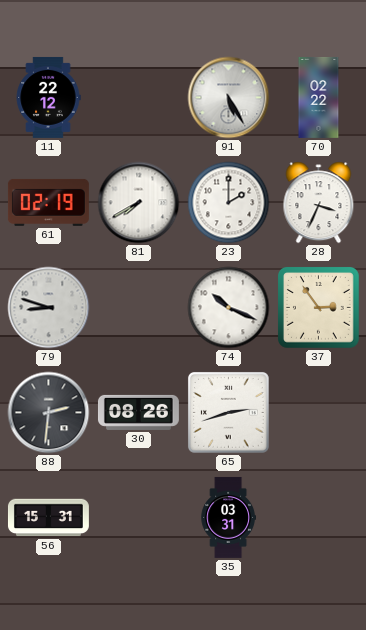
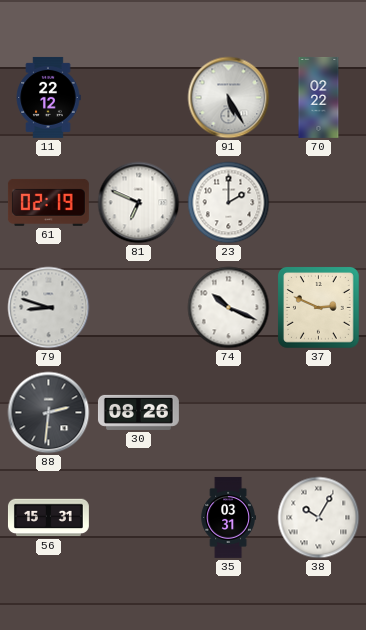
81: 7:40 -> 6:49 (139, 203)
28: 3:34 -> none (319, 203)
37: 2:54 -> 2:49 (319, 308)
65: 2:42 -> none (229, 413)
38: none -> 10:05 (319, 518)
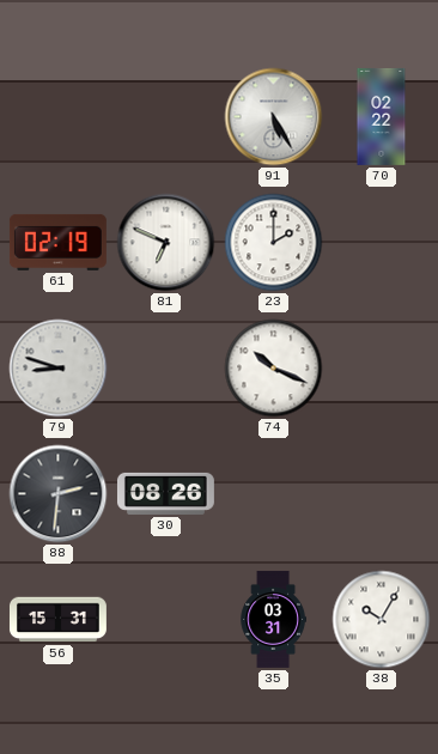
11: 22:12 -> none (48, 97)
37: 2:49 -> none (319, 308)
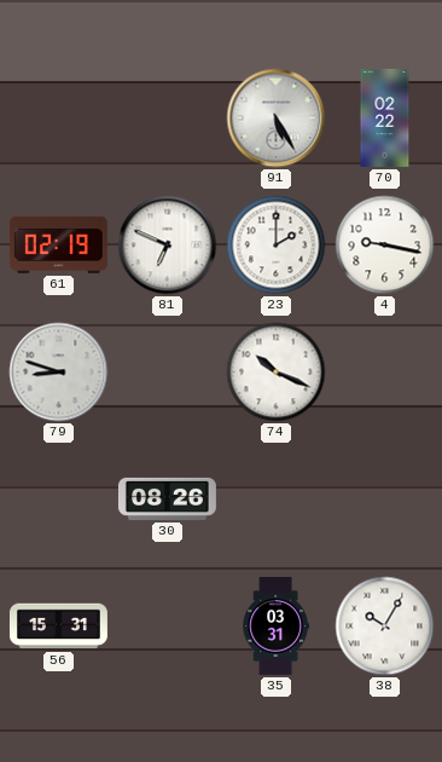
4: none -> 9:17 (385, 246)
88: 2:31 -> none (59, 494)
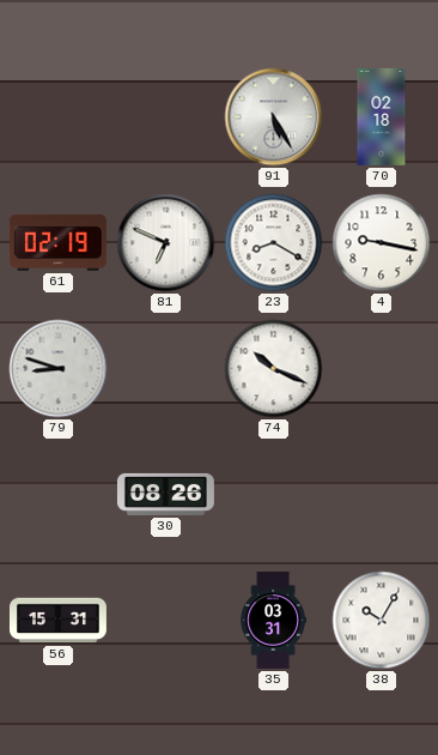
70: 02:22 -> 02:18 (382, 116)
23: 2:00 -> 8:20 (274, 243)
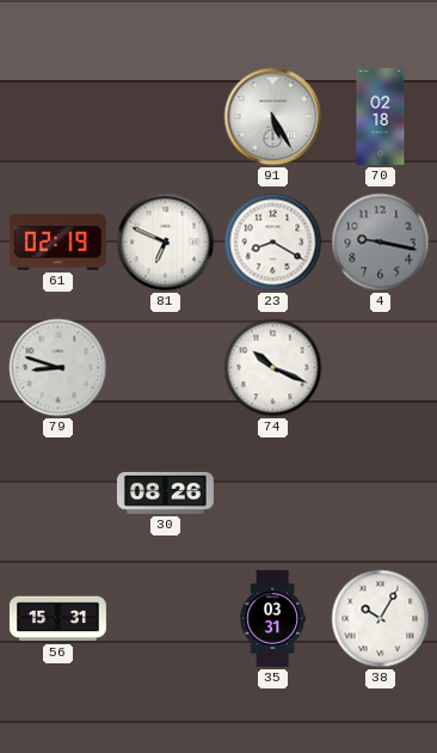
4 dial: white -> grey (381, 243)
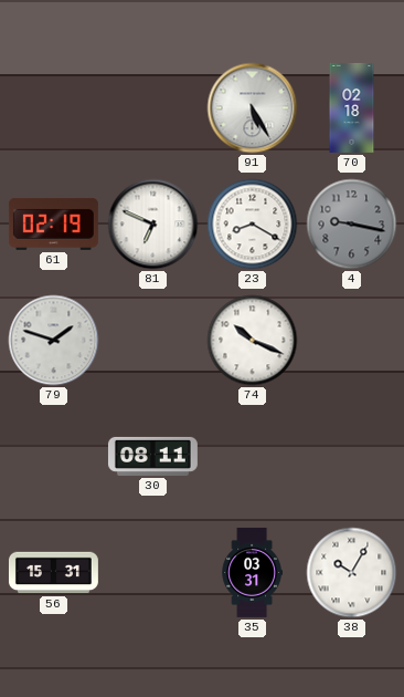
79: 8:48 -> 1:48 (54, 341)
30: 08:26 -> 08:11 (152, 456)
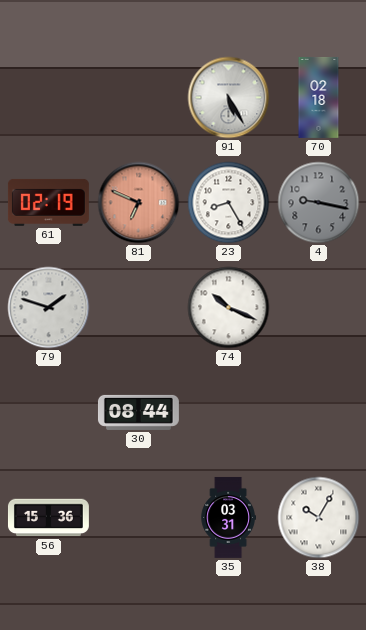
81 dial: white -> salmon (139, 203)
23: 8:20 -> 8:25 (229, 203)
30: 08:11 -> 08:44 (138, 412)
56: 15:31 -> 15:36 (48, 518)
